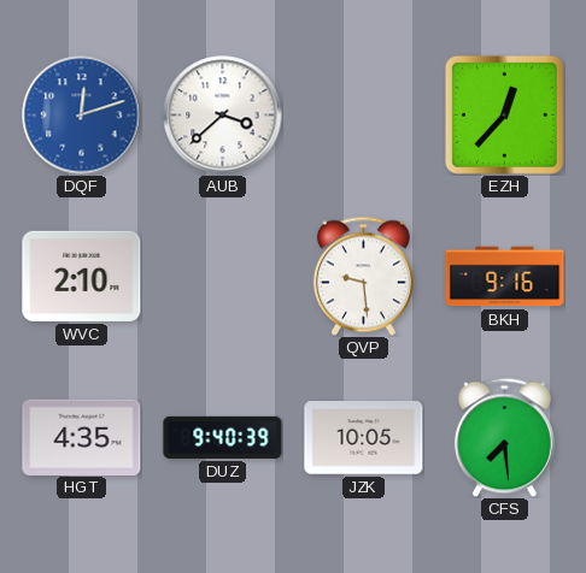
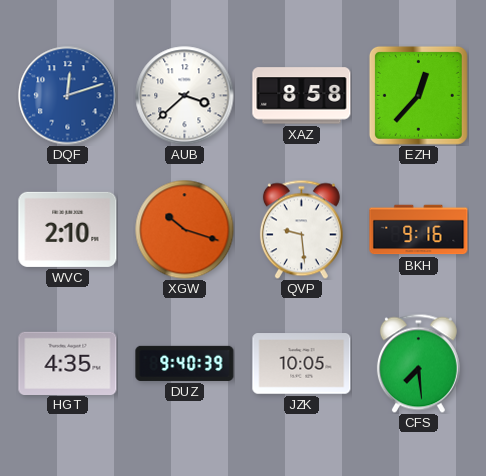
XAZ: none -> 8:58 (302, 96)
XGW: none -> 10:18 (185, 230)
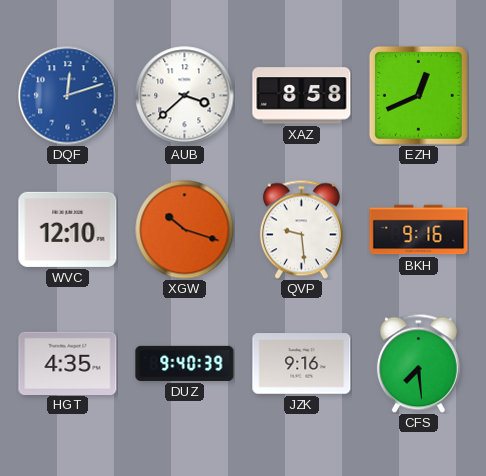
EZH: 12:37 -> 12:41 (418, 95)
WVC: 2:10 -> 12:10 (68, 229)
JZK: 10:05 -> 9:16 (302, 364)
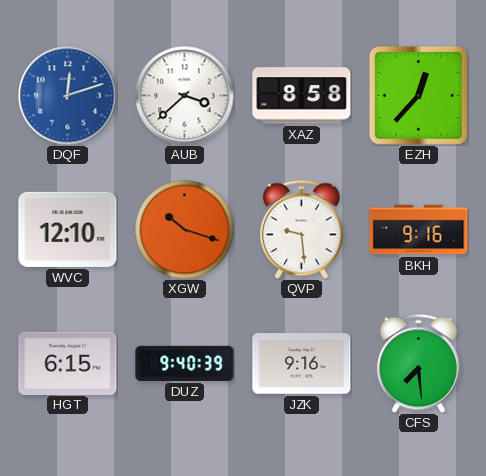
EZH: 12:41 -> 12:37 (418, 95)
HGT: 4:35 -> 6:15 (68, 363)
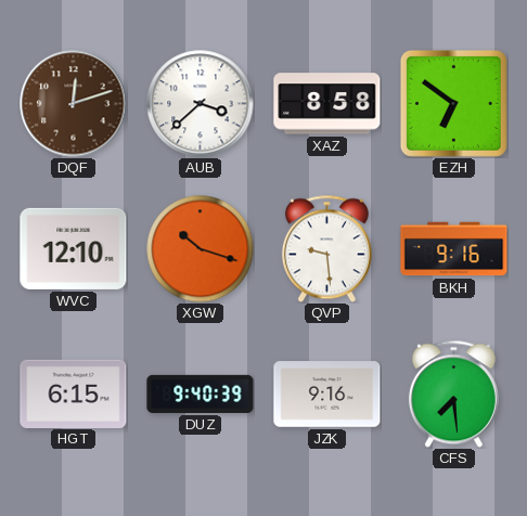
DQF dial: blue -> brown (74, 104)
EZH: 12:37 -> 6:51 (453, 103)
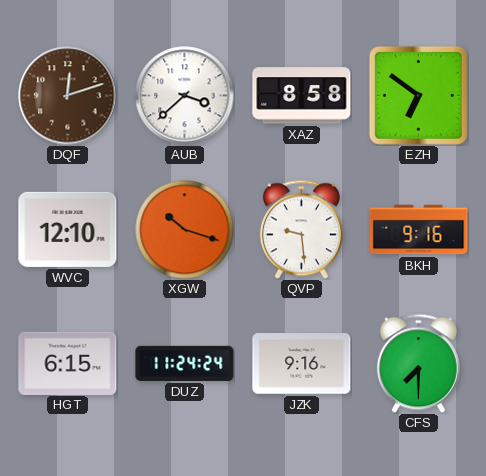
DUZ: 9:40 -> 11:24 (185, 363)
CFS: 7:29 -> 7:30 (418, 363)
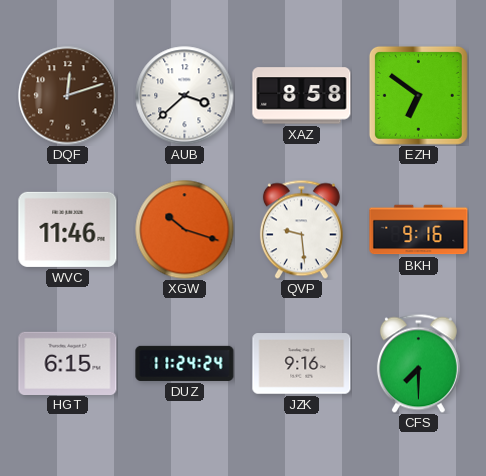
WVC: 12:10 -> 11:46 (68, 229)
